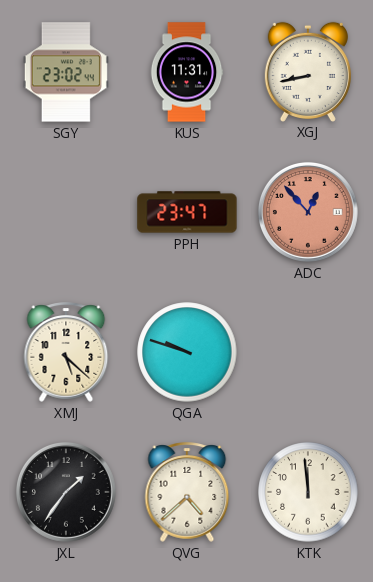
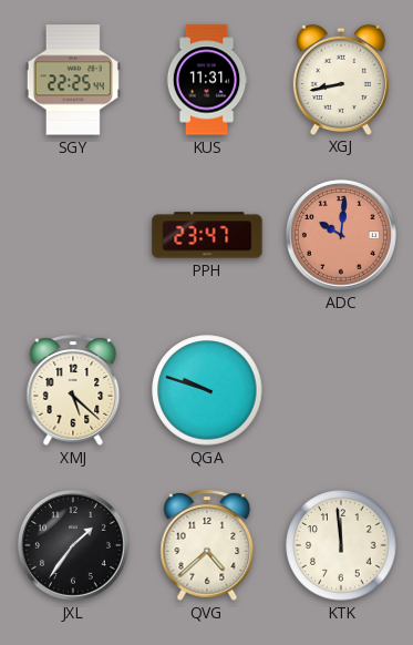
SGY: 23:02 -> 22:25 (73, 80)
ADC: 12:53 -> 10:01 (341, 235)
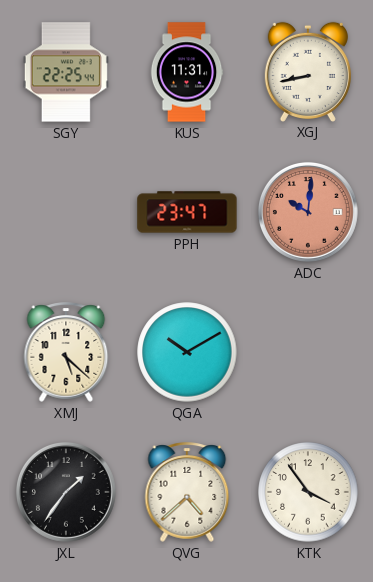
QGA: 9:48 -> 10:10 (187, 352)
KTK: 11:59 -> 3:54 (308, 492)
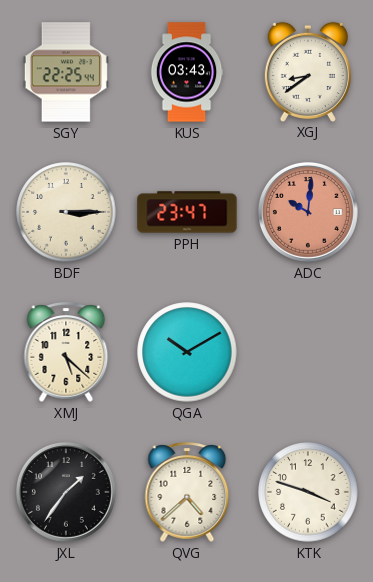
KUS: 11:31 -> 03:43 (187, 72)
XGJ: 8:43 -> 8:39 (308, 71)
BDF: none -> 3:15 (66, 212)
KTK: 3:54 -> 3:48 (308, 492)
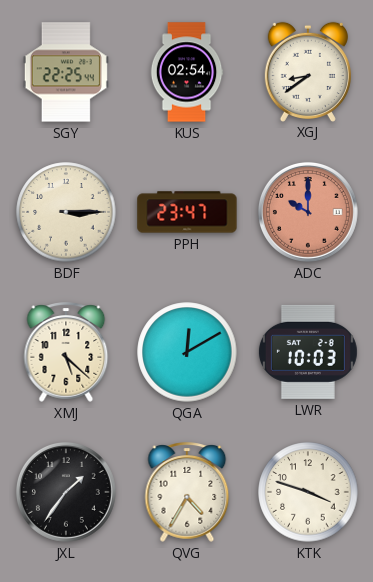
KUS: 03:43 -> 02:54 (187, 72)
ADC: 10:01 -> 10:00 (308, 212)
QGA: 10:10 -> 12:10 (187, 352)
LWR: none -> 10:03 (308, 352)
QVG: 4:38 -> 4:35 (187, 492)
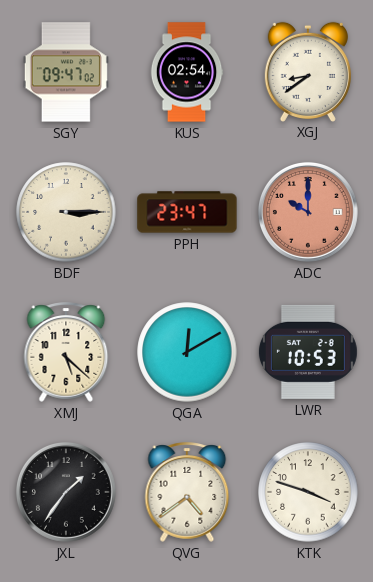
SGY: 22:25 -> 09:47 (66, 72)
LWR: 10:03 -> 10:53 (308, 352)
QVG: 4:35 -> 4:39 (187, 492)
